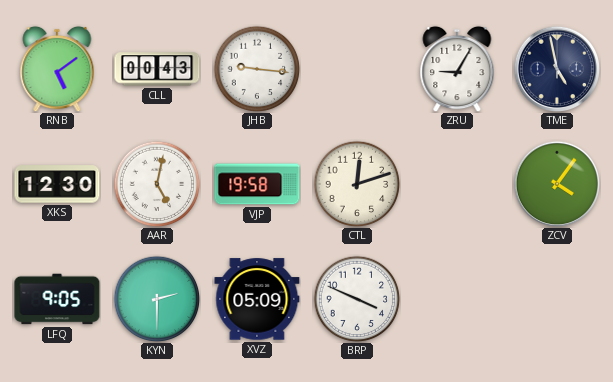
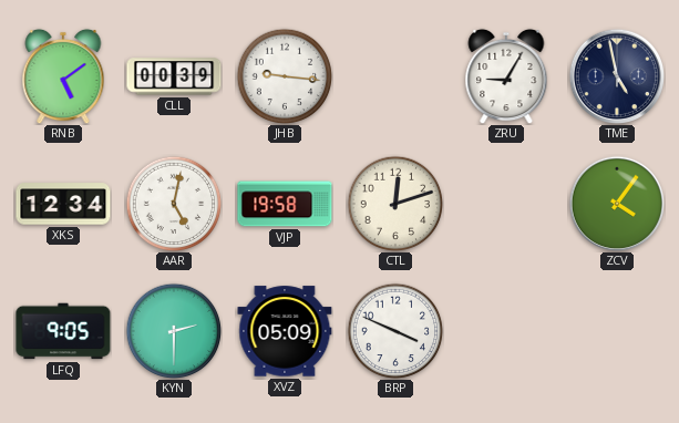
CLL: 00:43 -> 00:39 (174, 76)
XKS: 12:30 -> 12:34 (63, 204)
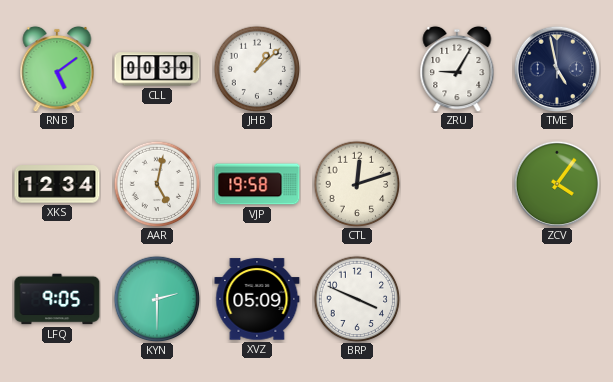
JHB: 9:16 -> 1:08 (257, 69)
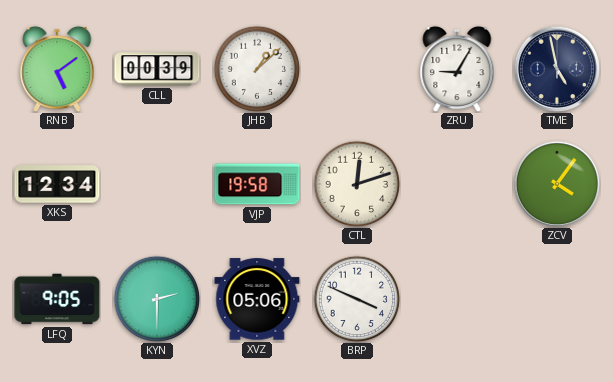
AAR: 5:02 -> none (157, 184)
XVZ: 05:09 -> 05:06 (257, 299)
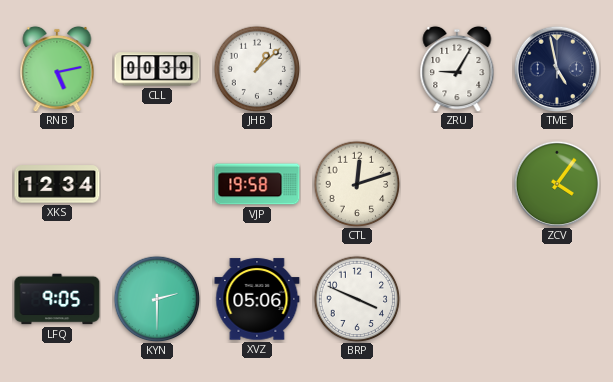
RNB: 5:09 -> 5:13 (57, 69)
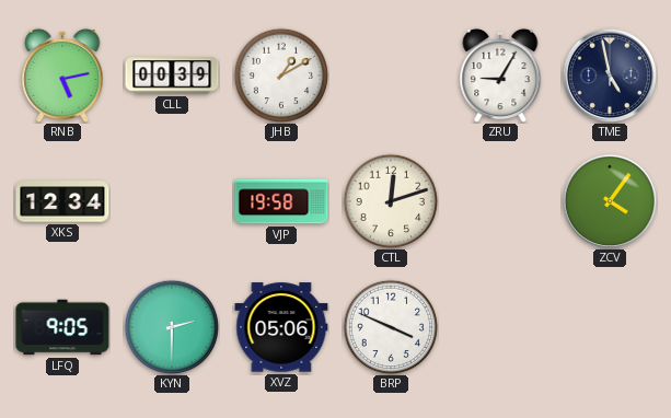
JHB: 1:08 -> 1:10 (281, 76)
